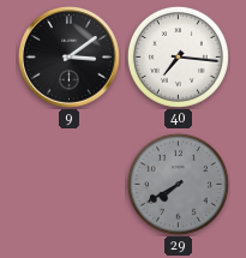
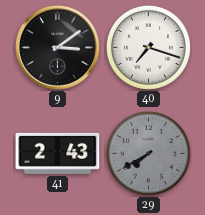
40: 7:16 -> 7:18 (148, 47)
41: none -> 2:43 (58, 153)
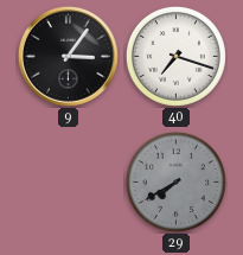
9: 3:09 -> 3:06 (69, 57)
41: 2:43 -> none (58, 153)
